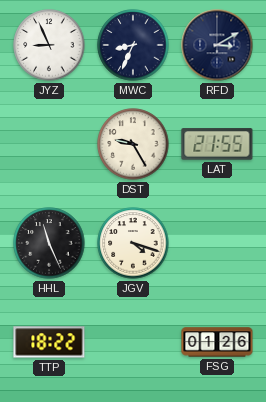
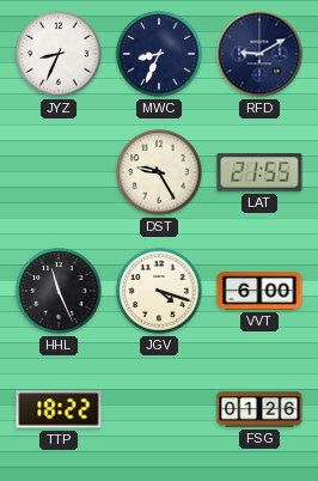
JYZ: 8:56 -> 8:34 (59, 54)
RFD: 3:10 -> 9:10 (259, 54)
VVT: none -> 6:00 (259, 291)
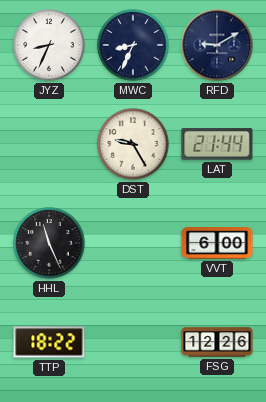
LAT: 21:55 -> 21:44 (217, 144)
JGV: 4:18 -> none (159, 291)
FSG: 01:26 -> 12:26 (217, 342)
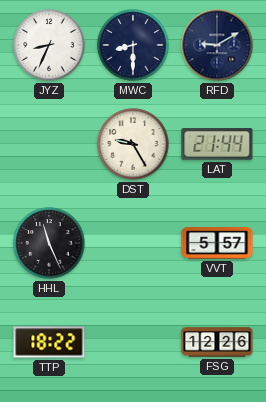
MWC: 8:34 -> 8:30 (133, 45)
VVT: 6:00 -> 5:57 (217, 243)
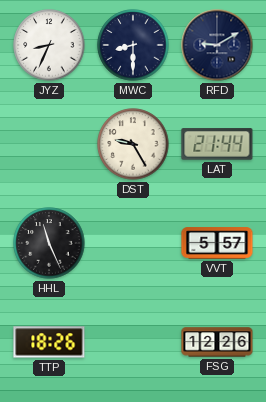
TTP: 18:22 -> 18:26 (49, 342)
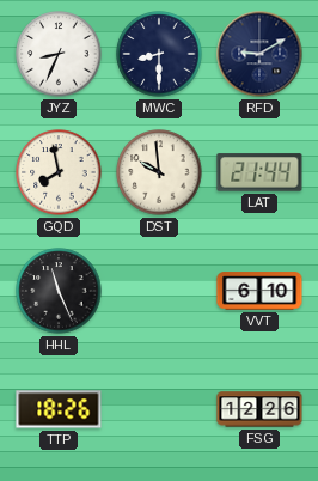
GQD: none -> 7:58 (59, 172)
DST: 9:25 -> 9:59 (159, 172)
VVT: 5:57 -> 6:10 (259, 291)
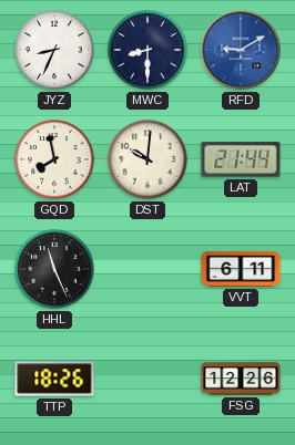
RFD dial: navy -> blue (241, 50)
DST: 9:59 -> 10:01 (147, 159)
VVT: 6:10 -> 6:11 (241, 269)
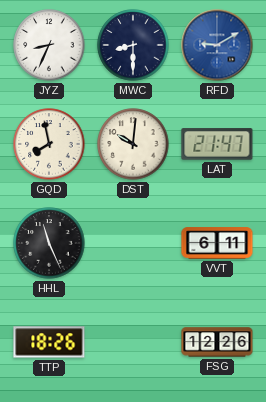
LAT: 21:44 -> 21:47 (217, 144)
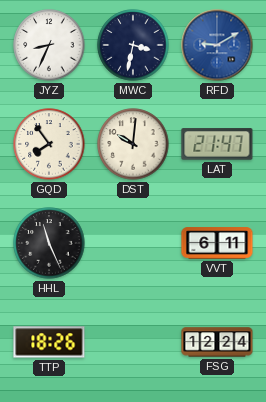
MWC: 8:30 -> 3:32 (133, 45)
GQD: 7:58 -> 7:54 (49, 144)
FSG: 12:26 -> 12:24 (217, 342)
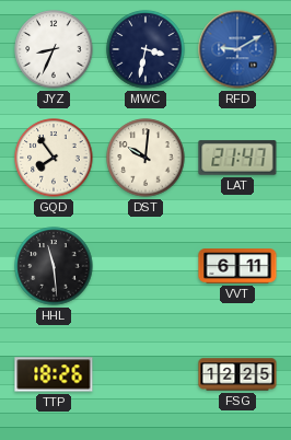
HHL: 11:26 -> 11:29 (54, 266)
FSG: 12:24 -> 12:25 (237, 374)
